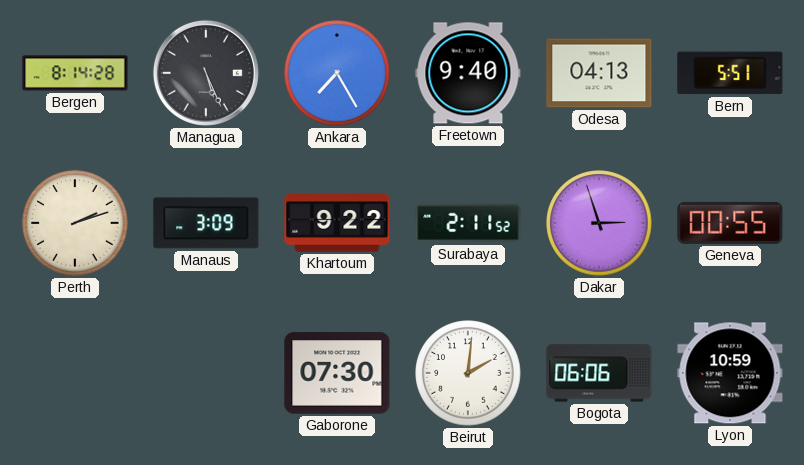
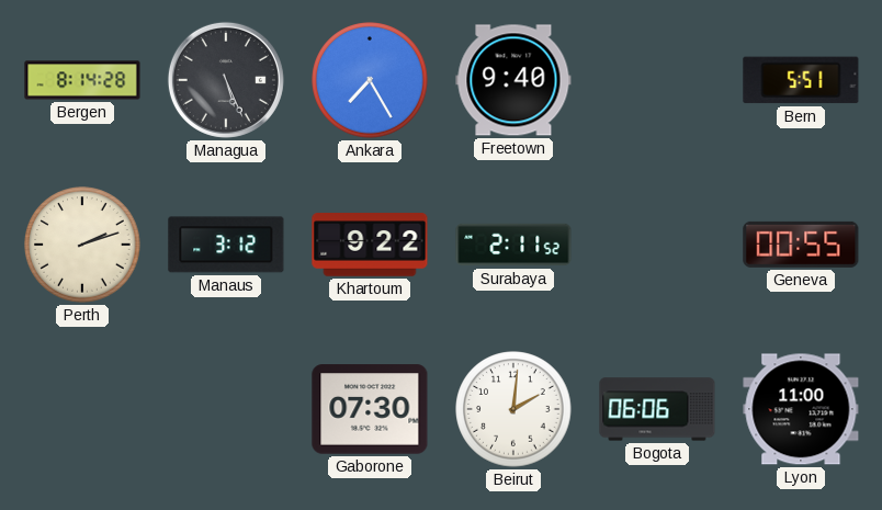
Odesa: 04:13 -> none (599, 73)
Manaus: 3:09 -> 3:12 (226, 245)
Dakar: 2:57 -> none (599, 223)
Lyon: 10:59 -> 11:00 (801, 409)
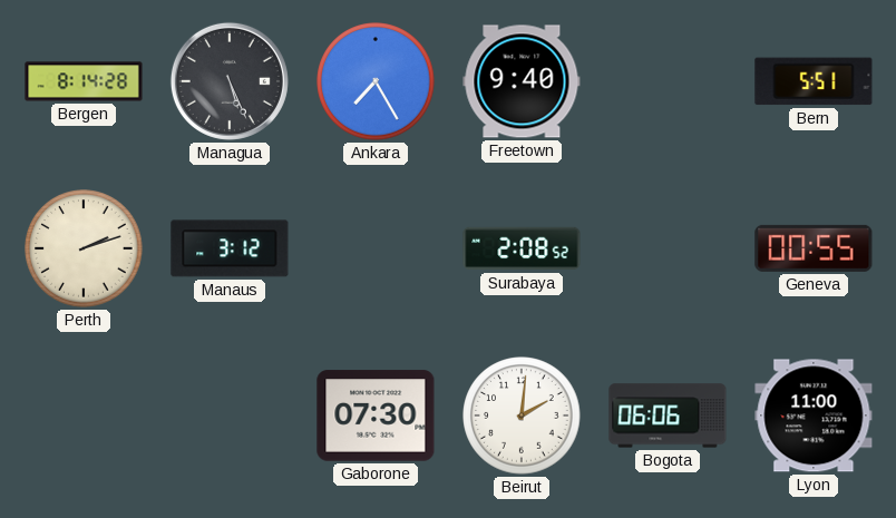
Khartoum: 9:22 -> none (370, 245)
Surabaya: 2:11 -> 2:08 (522, 248)
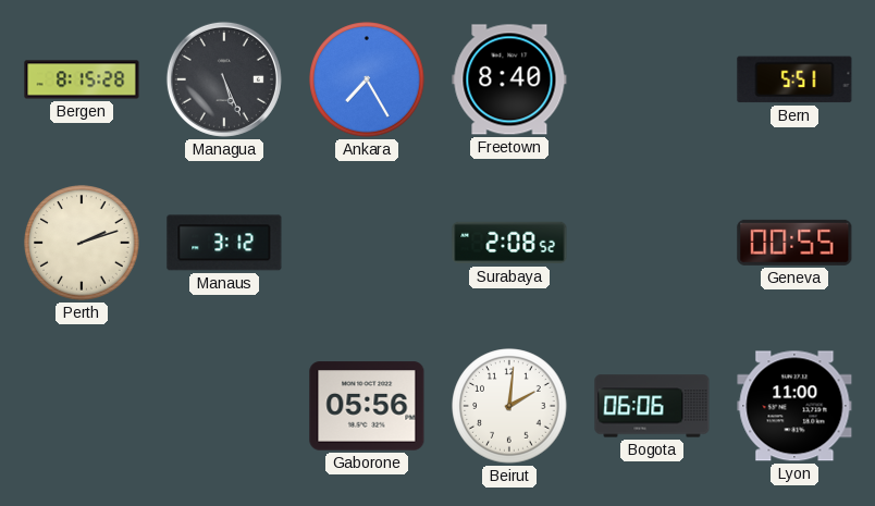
Bergen: 8:14 -> 8:15 (82, 79)
Freetown: 9:40 -> 8:40 (509, 79)
Gaborone: 07:30 -> 05:56 (367, 406)
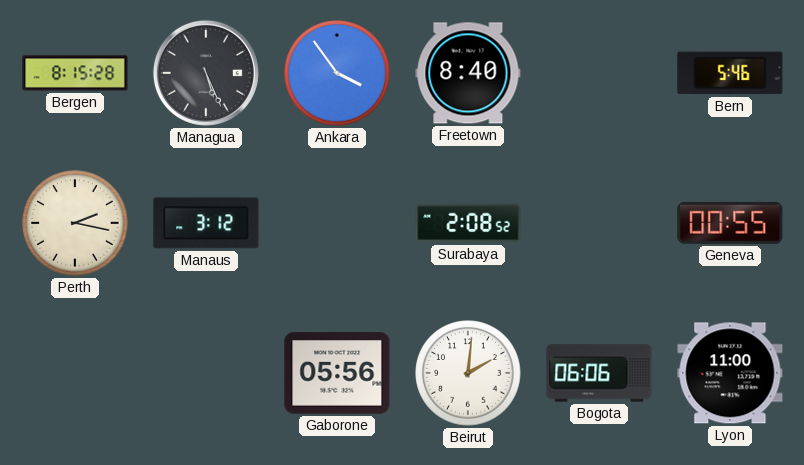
Ankara: 7:25 -> 3:54 (337, 73)
Bern: 5:51 -> 5:46 (730, 73)
Perth: 2:12 -> 2:17 (75, 223)
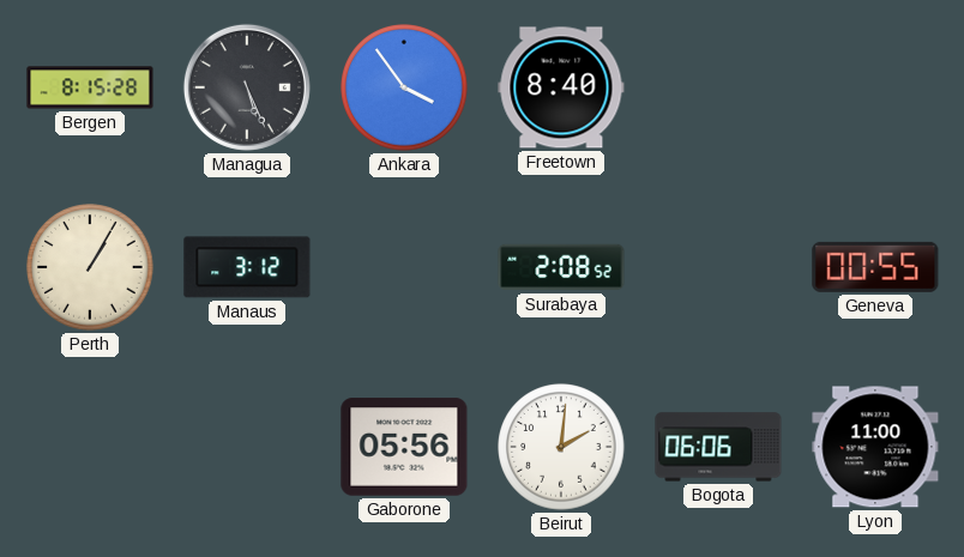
Bern: 5:46 -> none (730, 73)
Perth: 2:17 -> 1:05 (90, 267)
